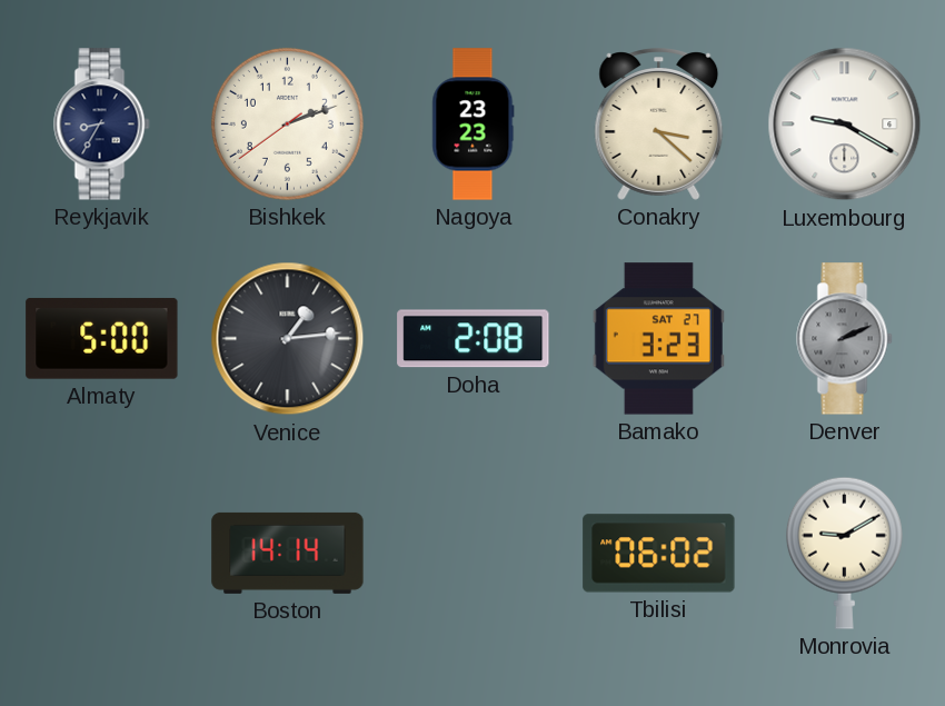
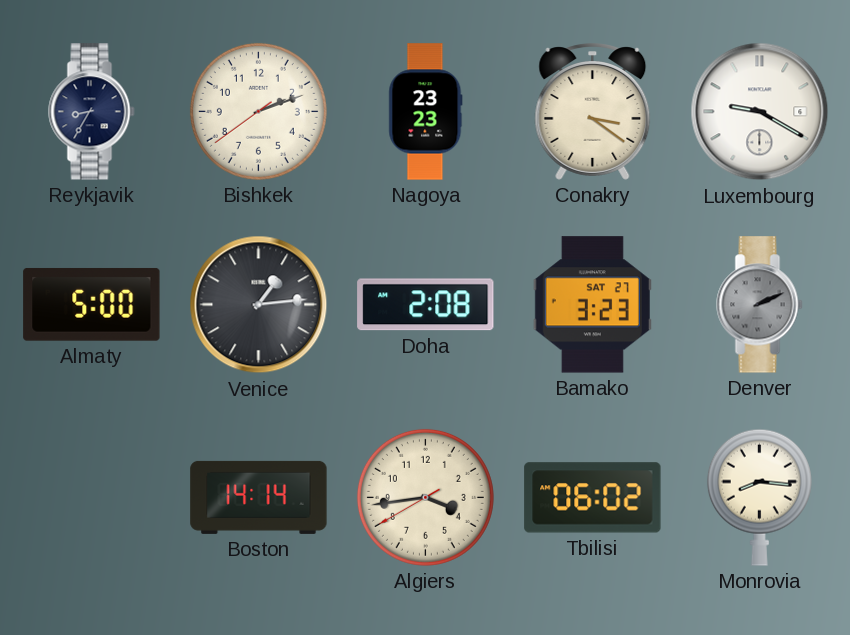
Conakry: 3:22 -> 3:21 (593, 112)
Algiers: none -> 3:43 (425, 497)
Monrovia: 9:10 -> 8:16 (759, 497)
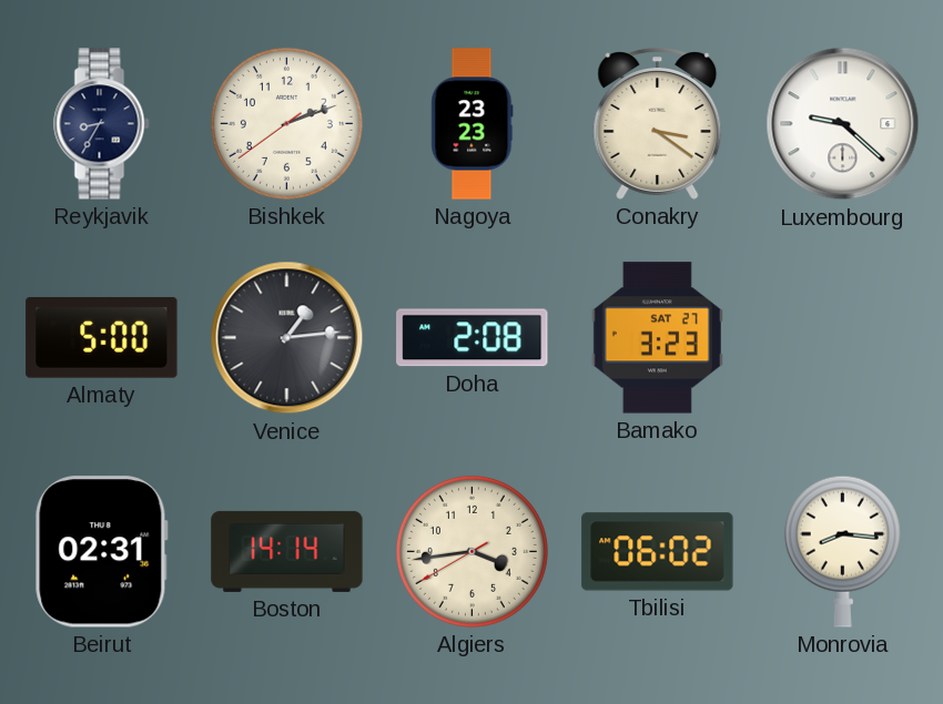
Luxembourg: 9:20 -> 9:22 (843, 124)
Denver: 2:11 -> none (760, 305)
Beirut: none -> 02:31 (101, 552)
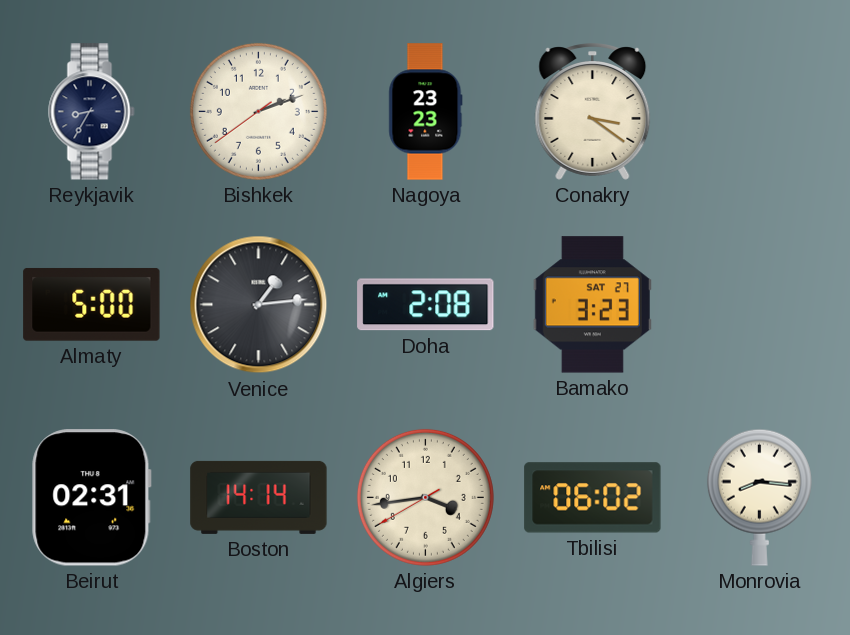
Luxembourg: 9:22 -> none (843, 124)
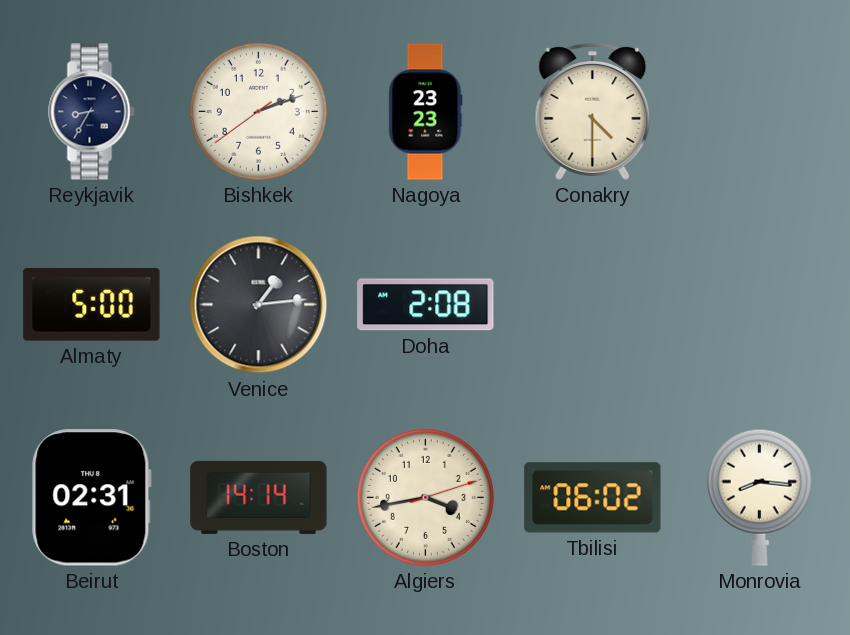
Conakry: 3:21 -> 4:30 (593, 112)
Bamako: 3:23 -> none (592, 305)
Algiers: 3:43:40 -> 3:43:12 (425, 497)
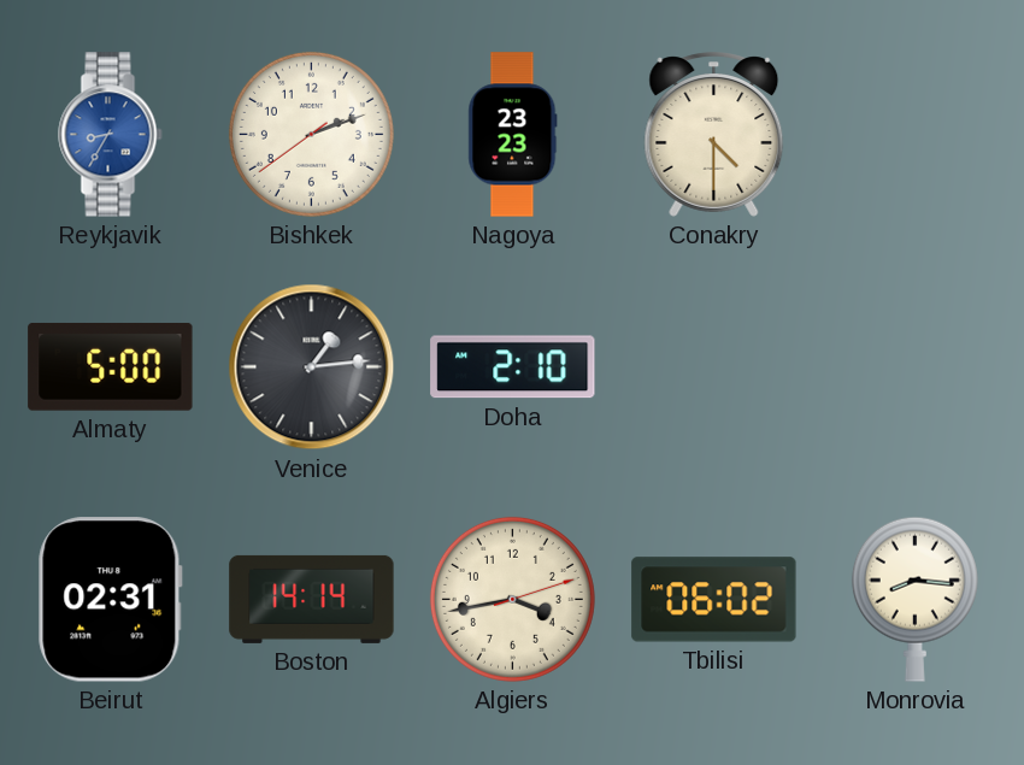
Reykjavik dial: navy -> blue (111, 135)
Doha: 2:08 -> 2:10 (513, 367)
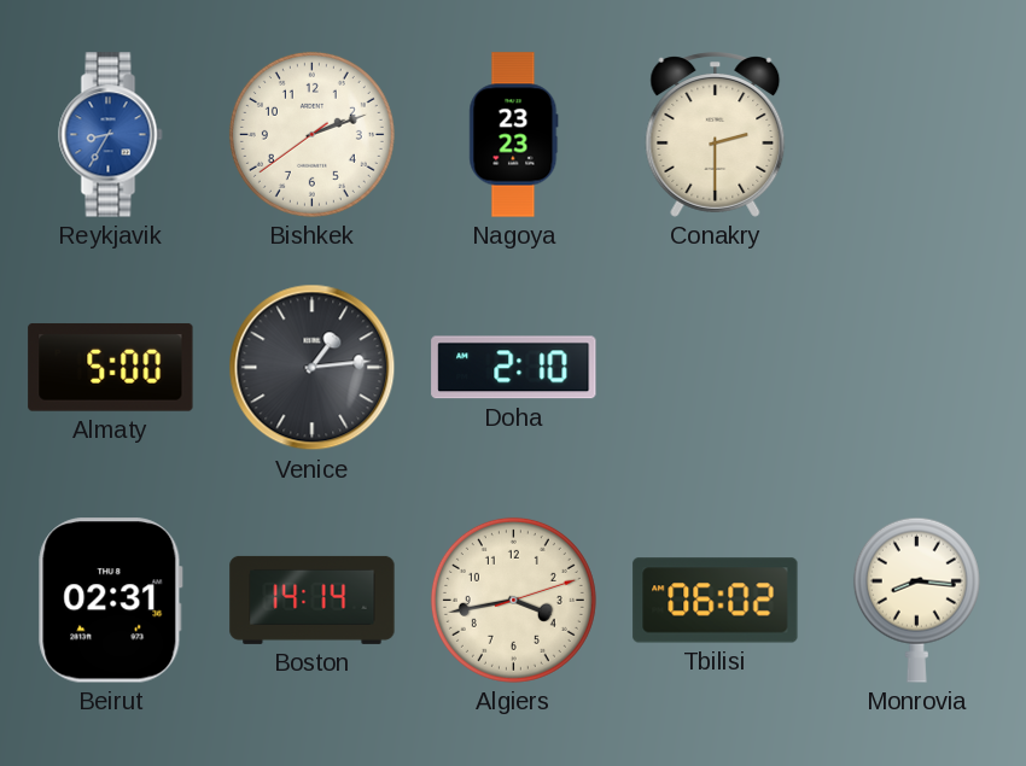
Conakry: 4:30 -> 2:30 (716, 135)
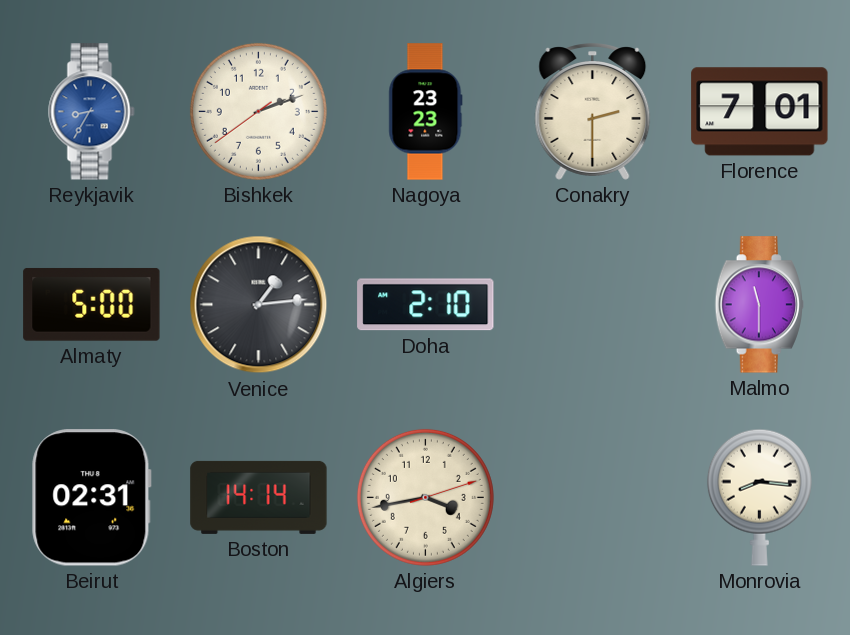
Florence: none -> 7:01 (760, 112)
Malmo: none -> 11:30 (759, 305)
Tbilisi: 06:02 -> none (716, 601)
